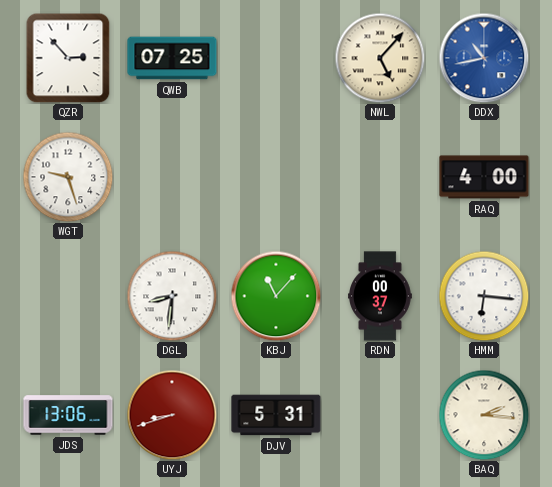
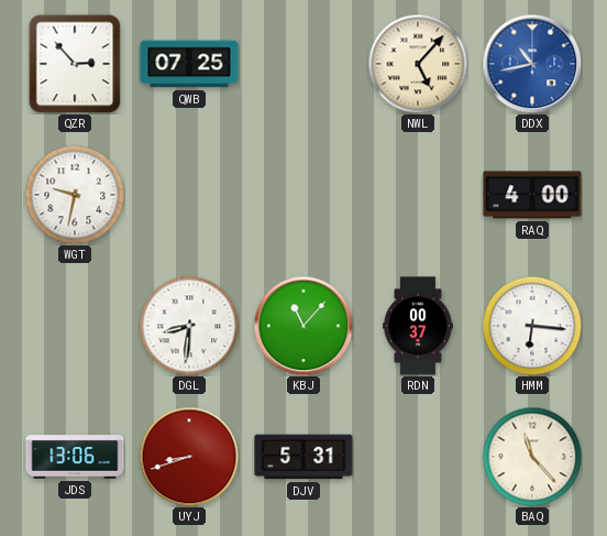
WGT: 9:27 -> 9:32 (75, 195)
BAQ: 2:16 -> 11:23 (532, 457)
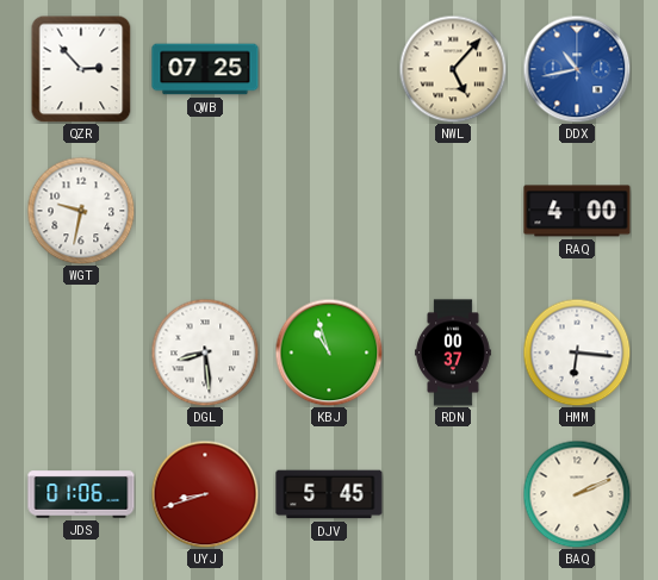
DGL: 8:31 -> 8:29 (205, 353)
KBJ: 11:07 -> 10:57 (329, 353)
JDS: 13:06 -> 01:06 (81, 494)
DJV: 5:31 -> 5:45 (329, 494)
BAQ: 11:23 -> 2:11 (577, 494)
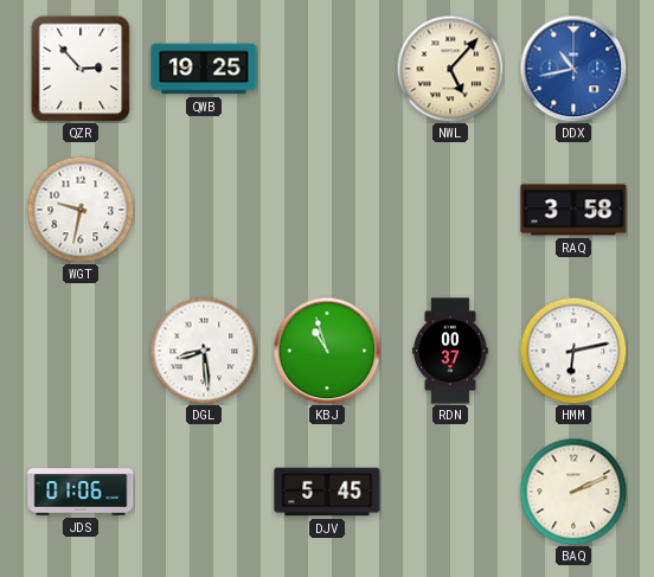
QWB: 07:25 -> 19:25 (204, 69)
RAQ: 4:00 -> 3:58 (573, 210)
HMM: 6:16 -> 6:13 (573, 351)
UYJ: 8:42 -> none (205, 494)
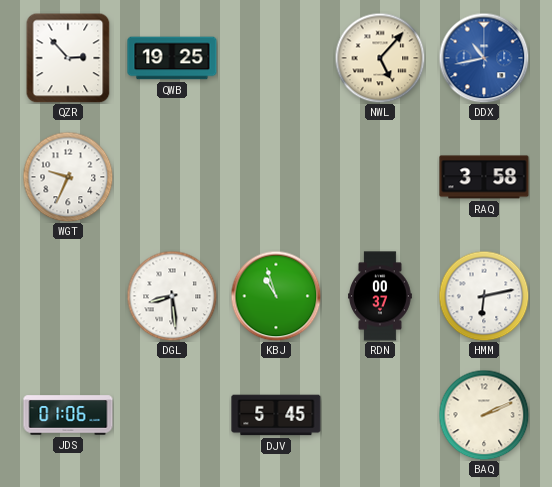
WGT: 9:32 -> 9:34 (68, 177)
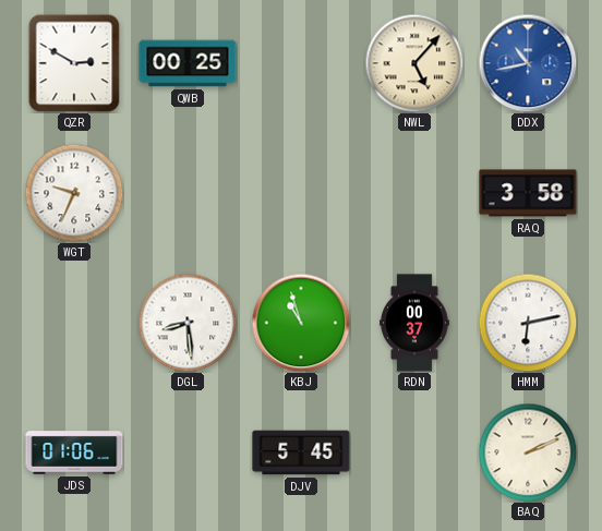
QZR: 2:53 -> 2:50 (74, 63)
QWB: 19:25 -> 00:25 (188, 63)
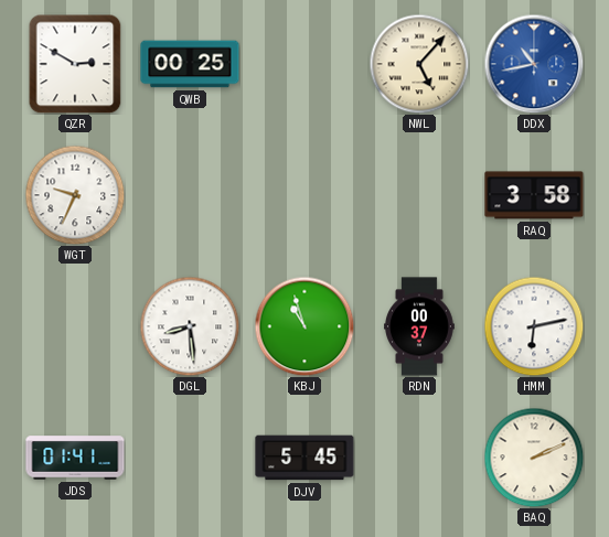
JDS: 01:06 -> 01:41 (75, 458)
